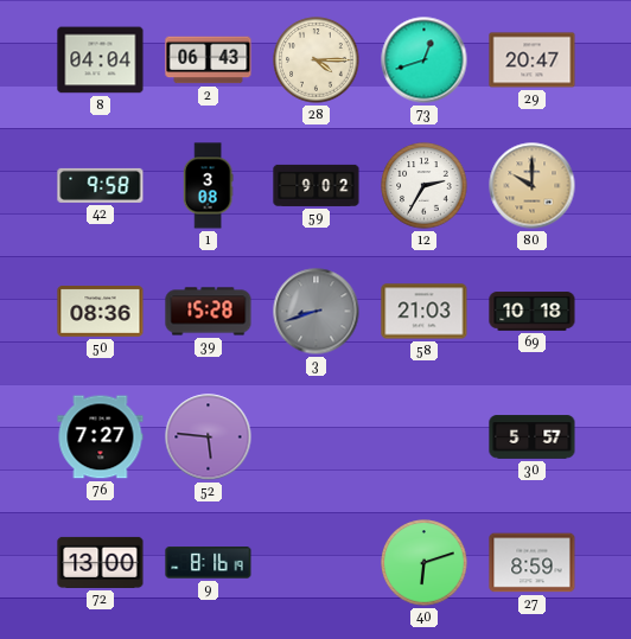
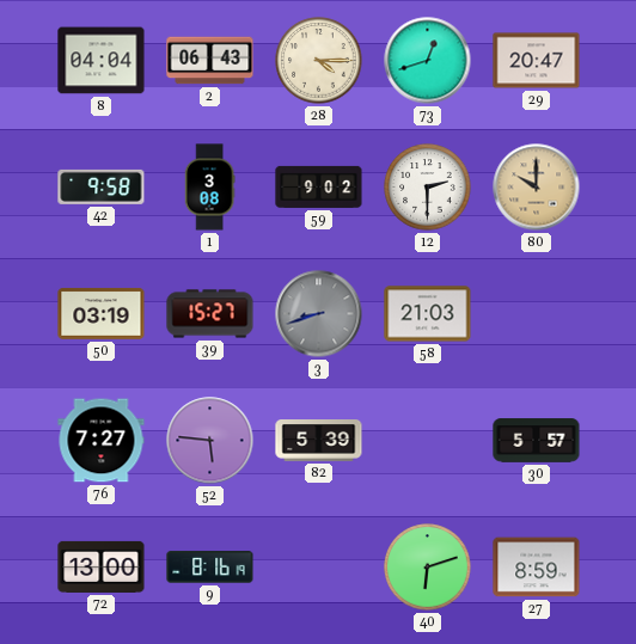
12: 2:35 -> 2:30 (428, 188)
50: 08:36 -> 03:19 (102, 314)
39: 15:28 -> 15:27 (210, 314)
69: 10:18 -> none (533, 312)
82: none -> 5:39 (319, 441)
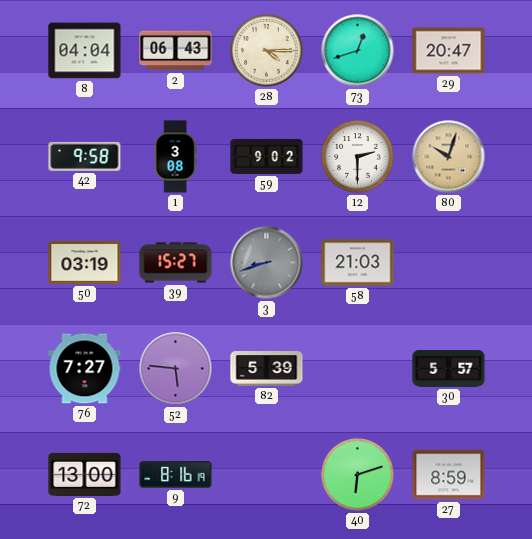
80: 10:00 -> 10:03 (449, 157)
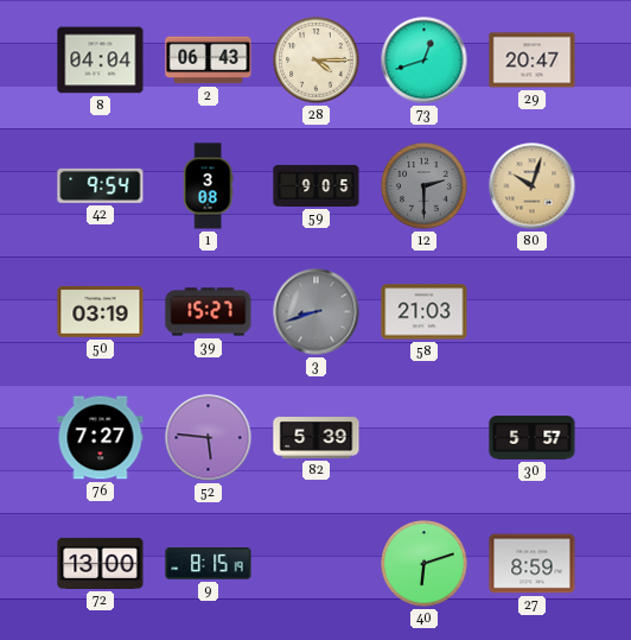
42: 9:58 -> 9:54 (101, 185)
59: 9:02 -> 9:05 (317, 185)
12 dial: white -> grey (425, 186)
9: 8:16 -> 8:15 (209, 564)
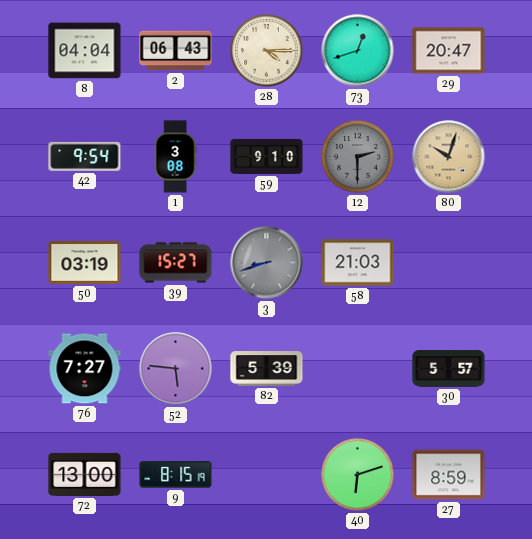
59: 9:05 -> 9:10 (267, 156)
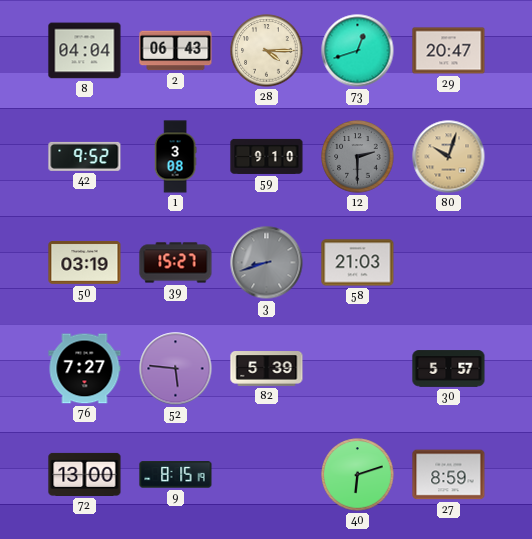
42: 9:54 -> 9:52 (85, 156)
